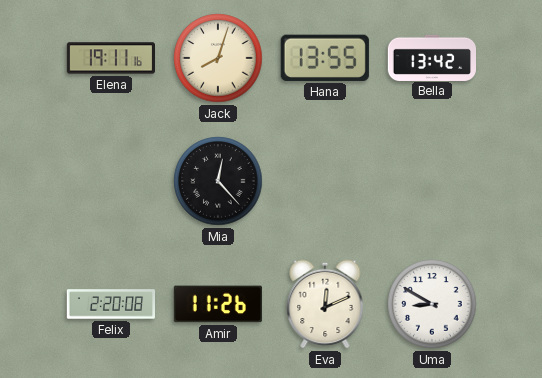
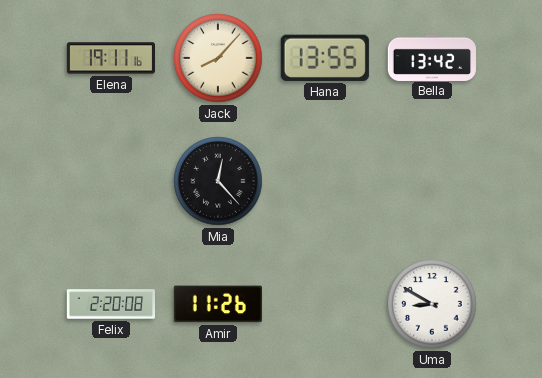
Jack: 8:03 -> 8:07 (218, 58)
Eva: 12:11 -> none (325, 304)
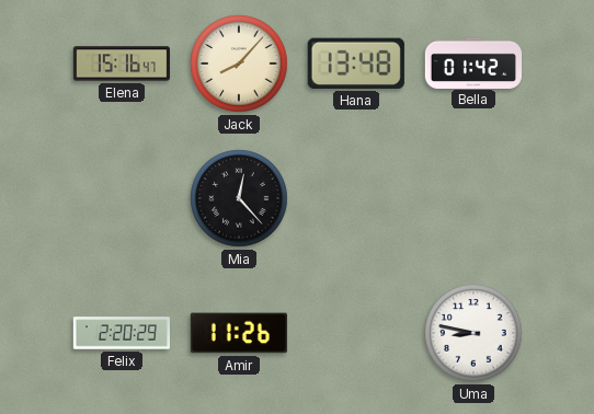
Elena: 19:11 -> 15:16 (121, 64)
Hana: 13:55 -> 13:48 (356, 64)
Bella: 13:42 -> 01:42 (472, 62)
Felix: 2:20:08 -> 2:20:29 (121, 333)
Uma: 8:50 -> 8:47 (473, 333)
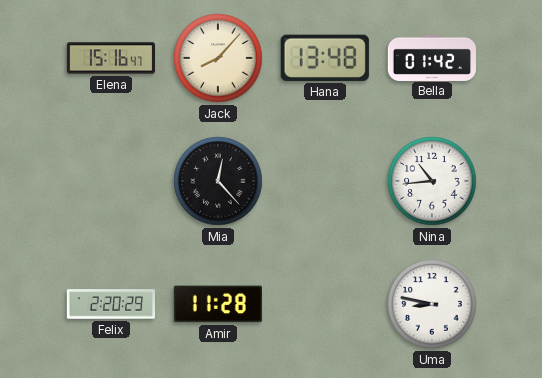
Nina: none -> 10:44 (432, 181)
Amir: 11:26 -> 11:28 (218, 304)
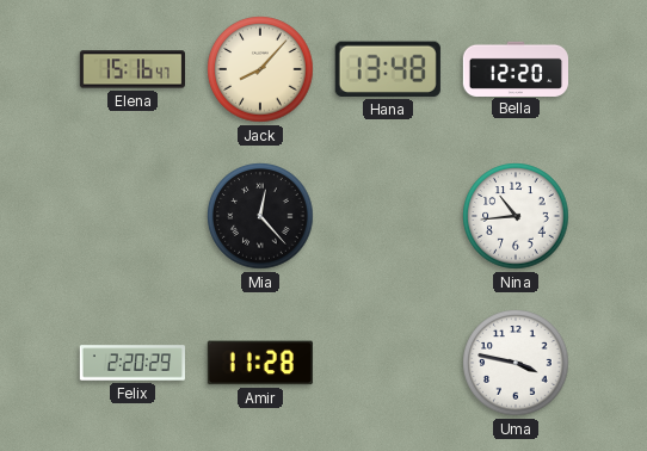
Bella: 01:42 -> 12:20 (514, 68)
Uma: 8:47 -> 3:47 (516, 363)
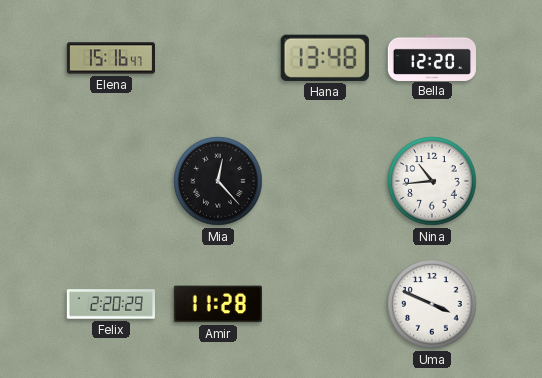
Jack: 8:07 -> none (260, 69)
Uma: 3:47 -> 3:49 (432, 304)
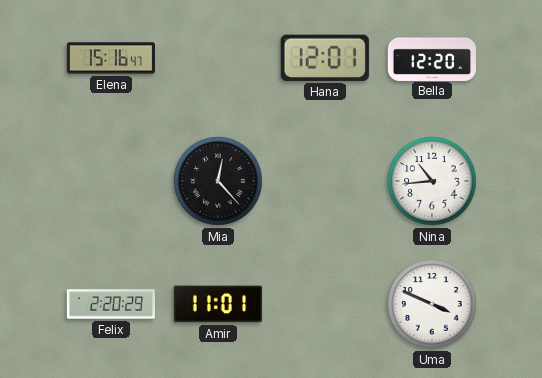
Hana: 13:48 -> 12:01 (325, 58)
Amir: 11:28 -> 11:01 (218, 304)
